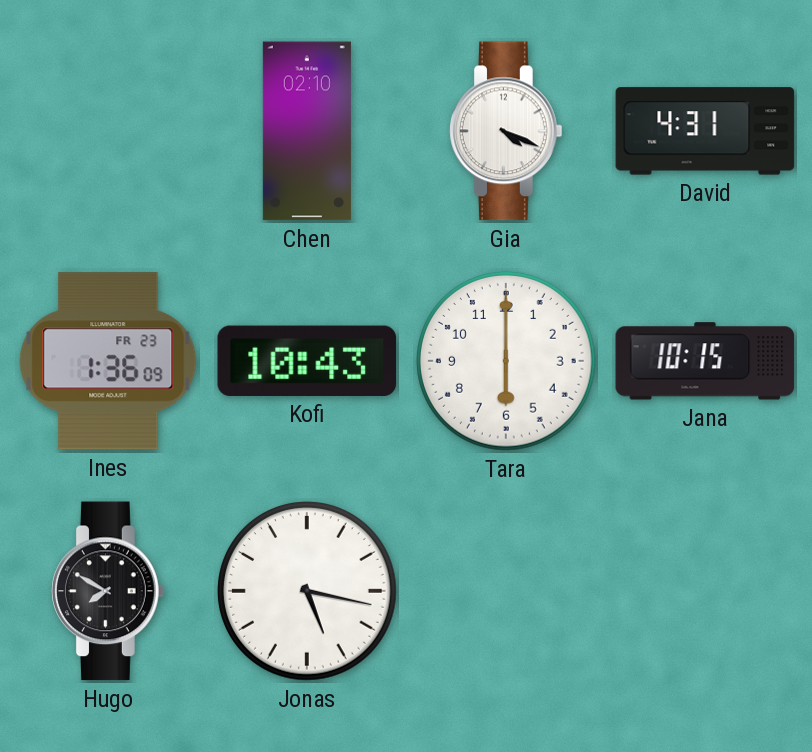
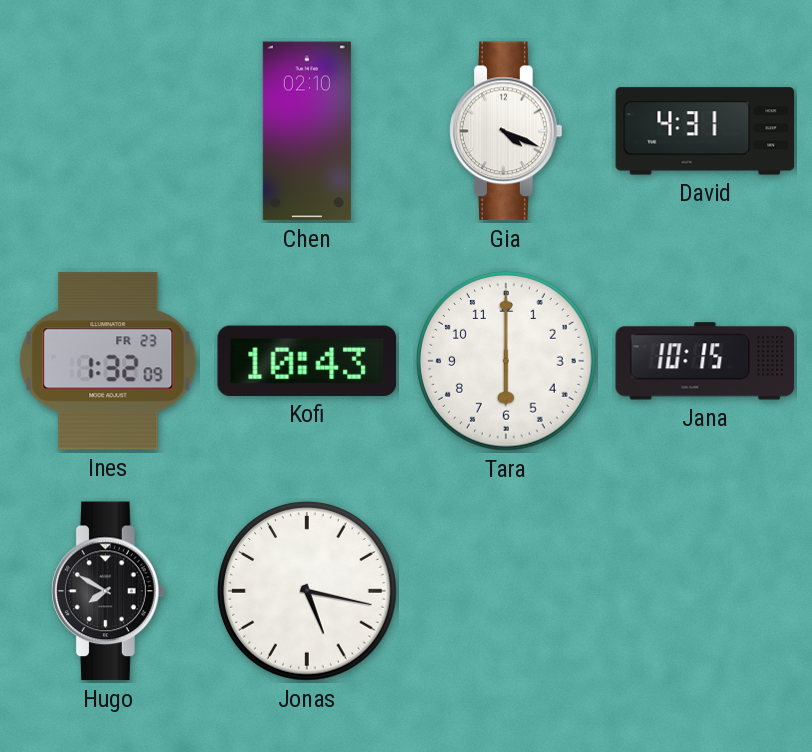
Ines: 1:36 -> 1:32 (108, 361)
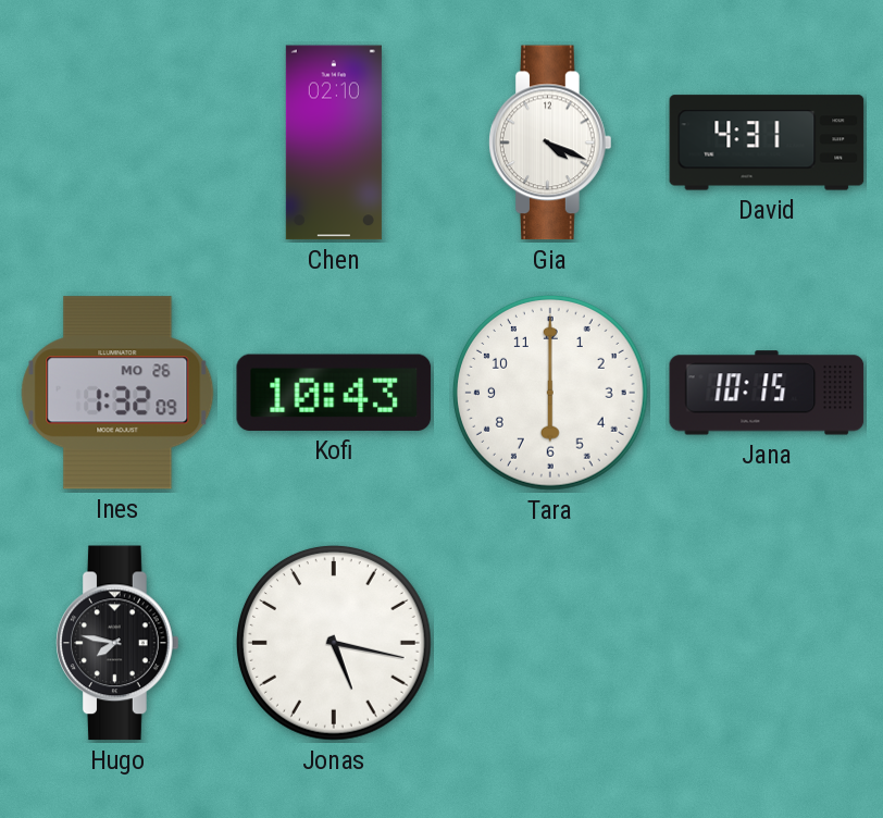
Ines date: FR 23 -> MO 26 (117, 393)
Hugo: 7:50 -> 7:47 (117, 643)
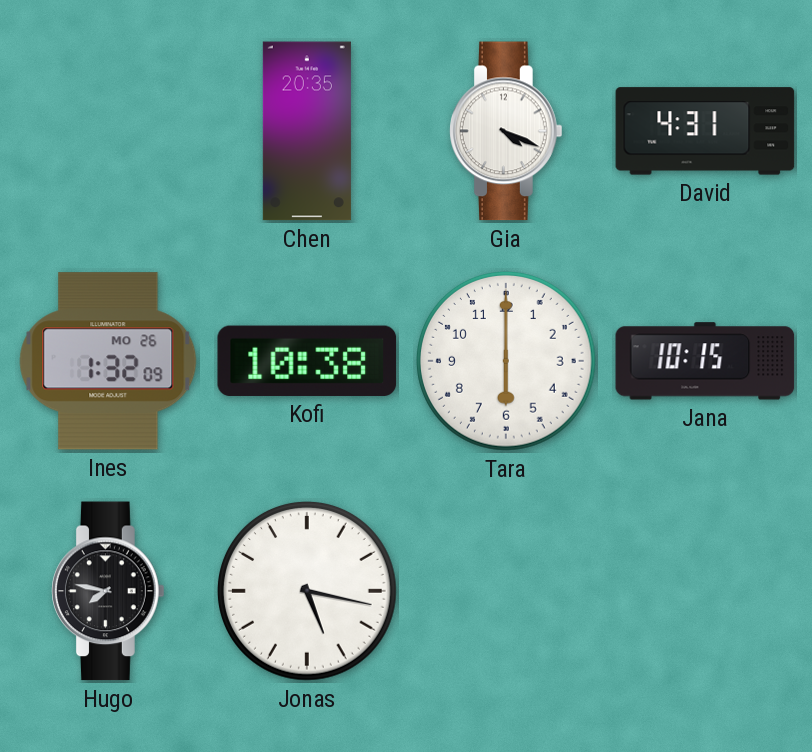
Chen: 02:10 -> 20:35 (307, 131)
Kofi: 10:43 -> 10:38 (307, 361)
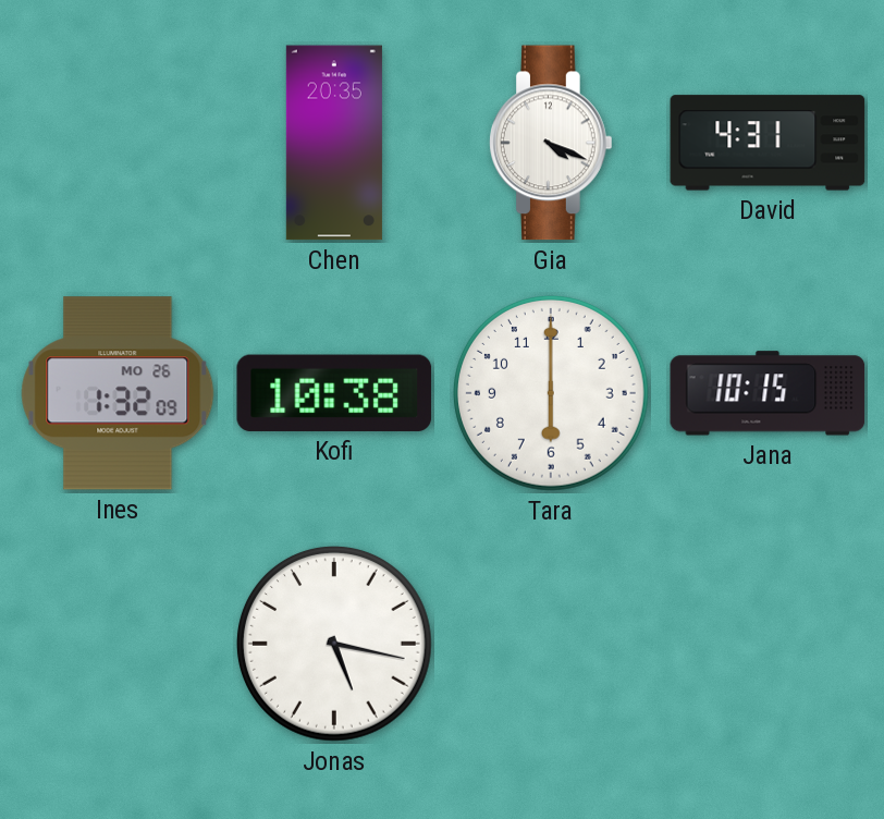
Hugo: 7:47 -> none (108, 591)
